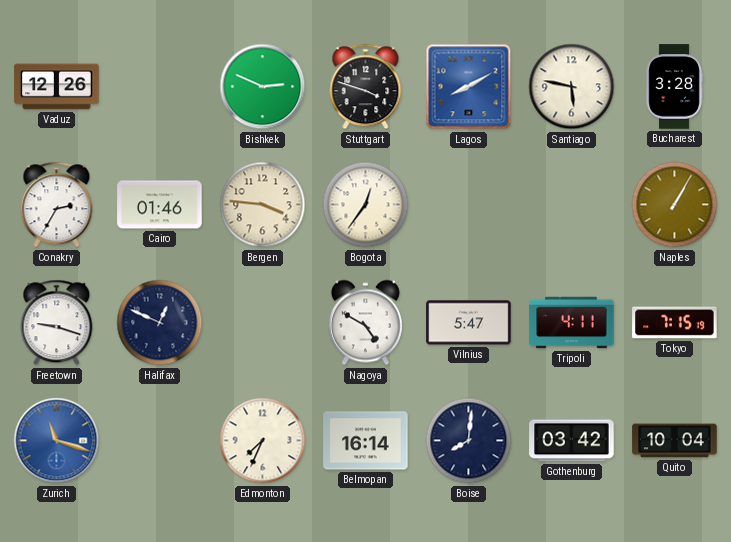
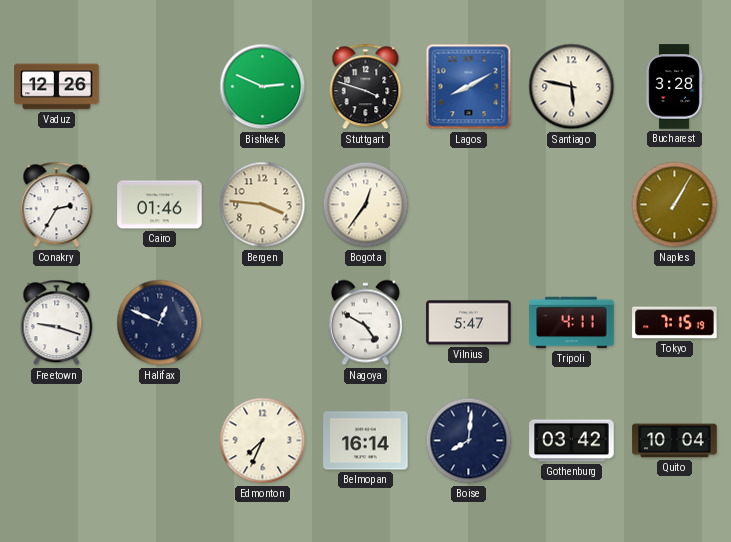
Zurich: 11:18 -> none (57, 441)
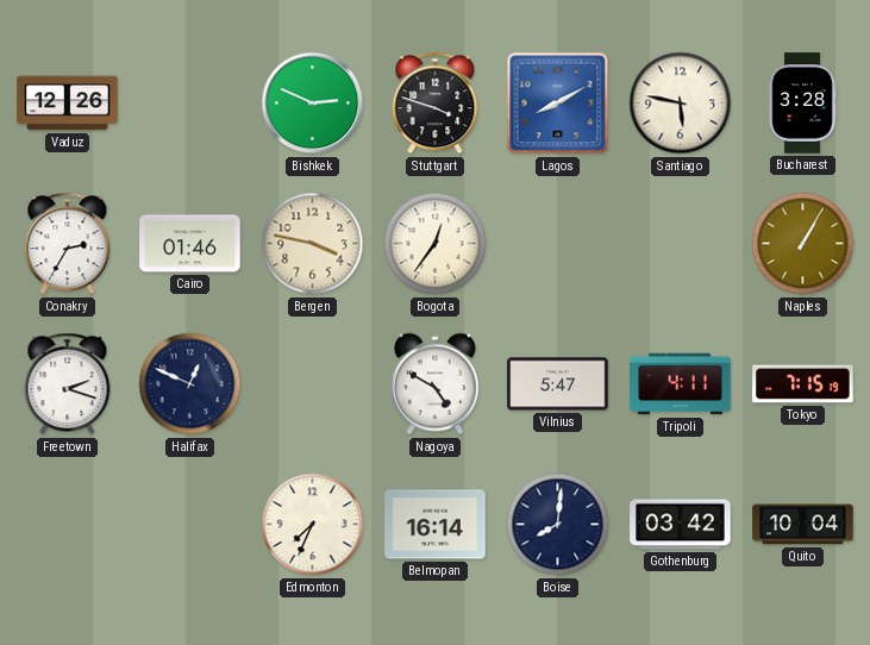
Bergen: 3:46 -> 3:47 (313, 244)
Freetown: 9:18 -> 2:18 (68, 384)
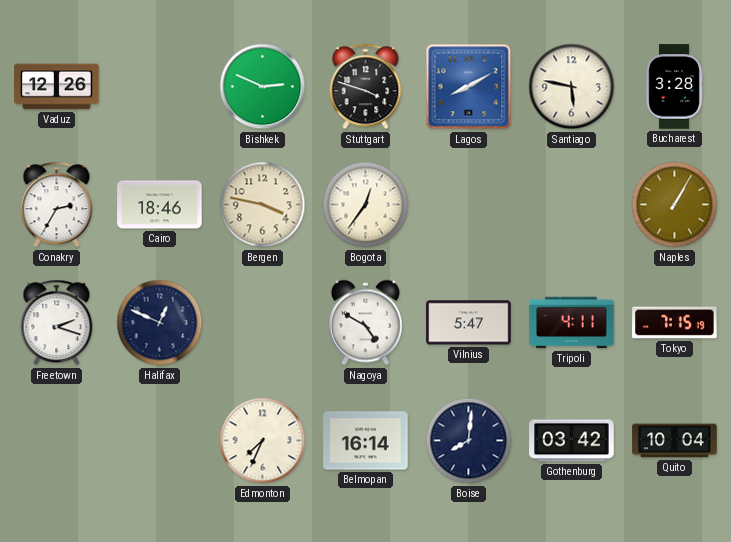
Cairo: 01:46 -> 18:46 (160, 205)
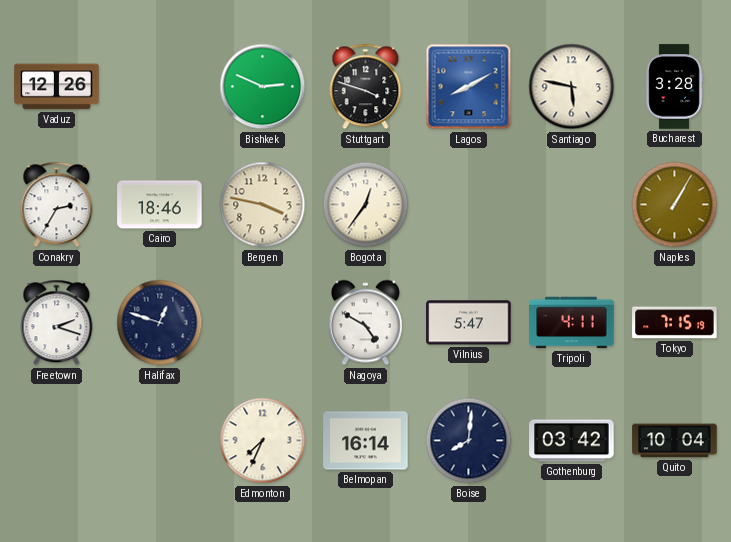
Halifax: 12:49 -> 12:48 (160, 323)
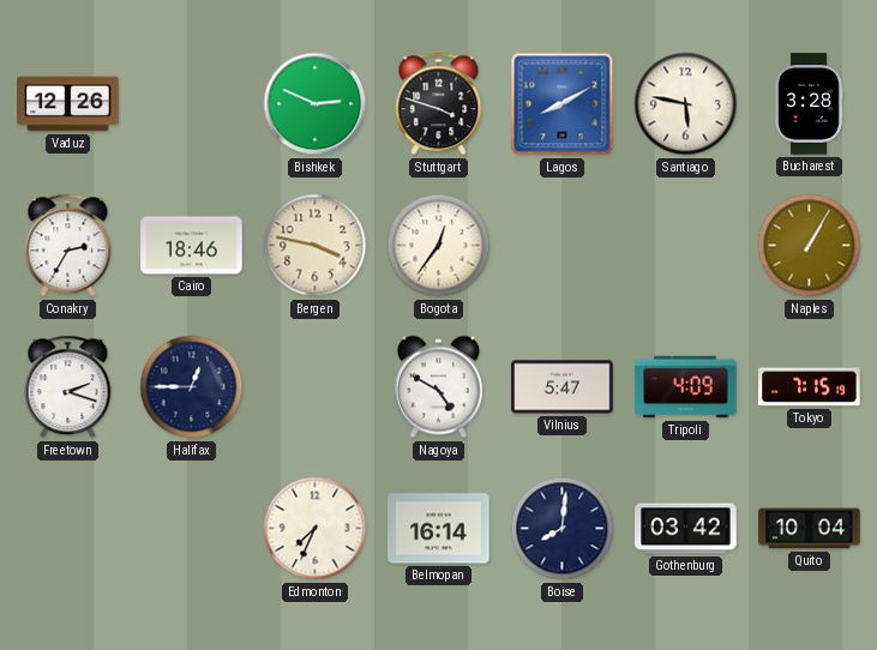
Halifax: 12:48 -> 12:45 (192, 387)
Tripoli: 4:11 -> 4:09 (686, 387)
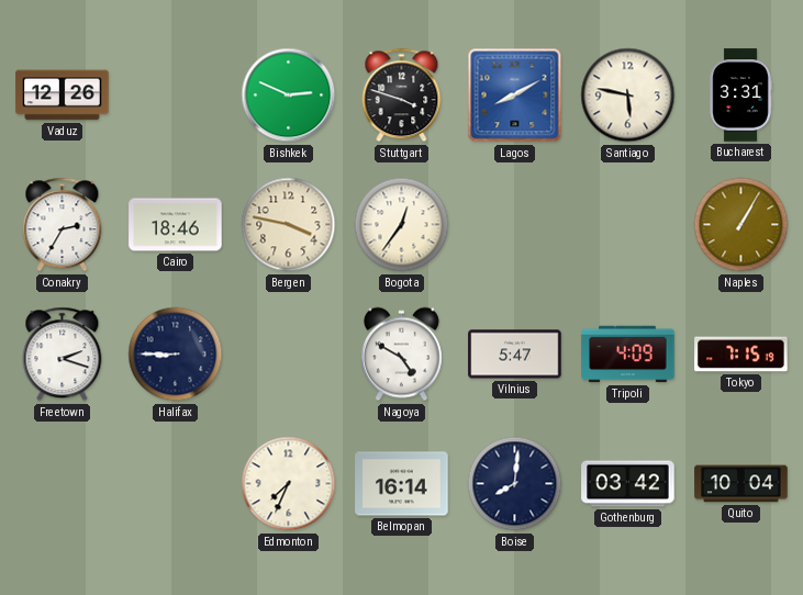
Bucharest: 3:28 -> 3:31 (740, 96)
Halifax: 12:45 -> 8:45 (176, 355)
